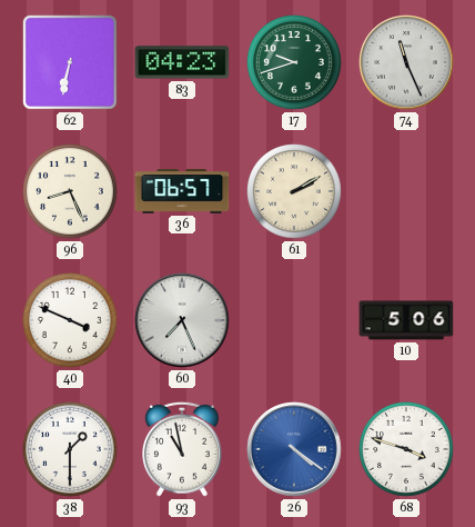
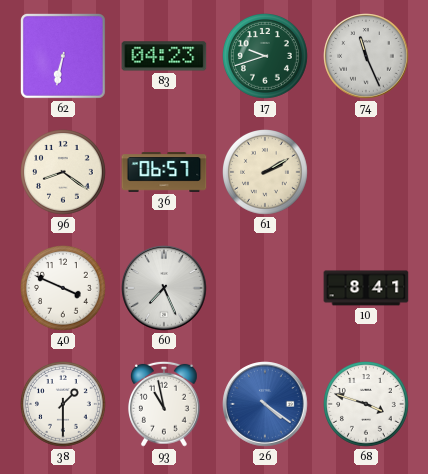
96: 8:26 -> 8:21 (64, 173)
10: 5:06 -> 8:41 (366, 288)
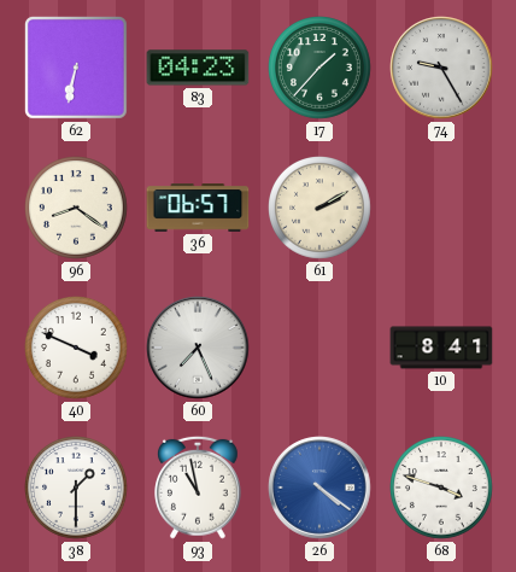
17: 9:42 -> 1:37 (321, 69)
74: 11:26 -> 9:25 (441, 68)
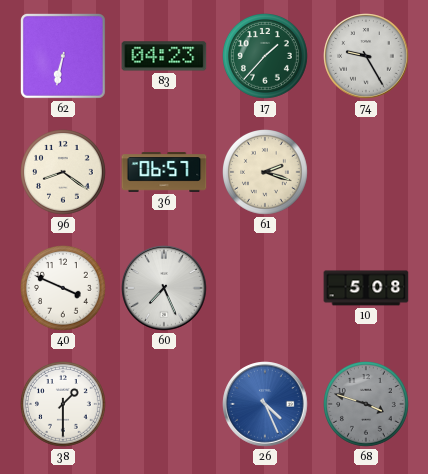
61: 2:10 -> 2:18 (266, 173)
10: 8:41 -> 5:08 (366, 288)
93: 10:58 -> none (199, 488)
26: 4:21 -> 4:26 (265, 404)
68 dial: white -> grey (367, 405)
